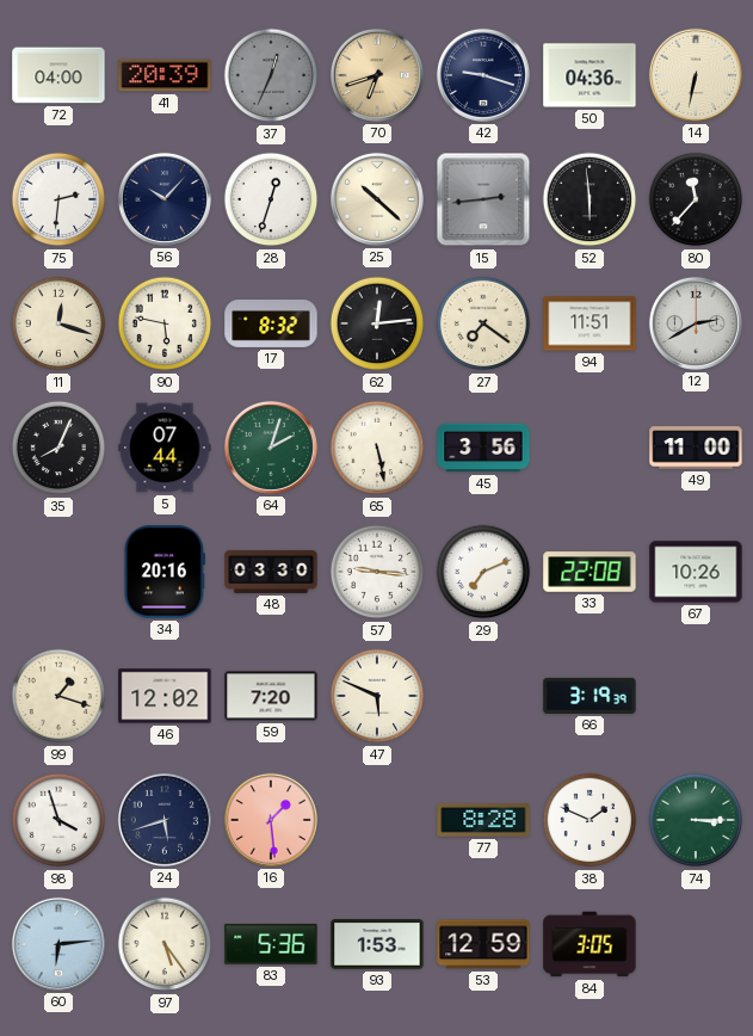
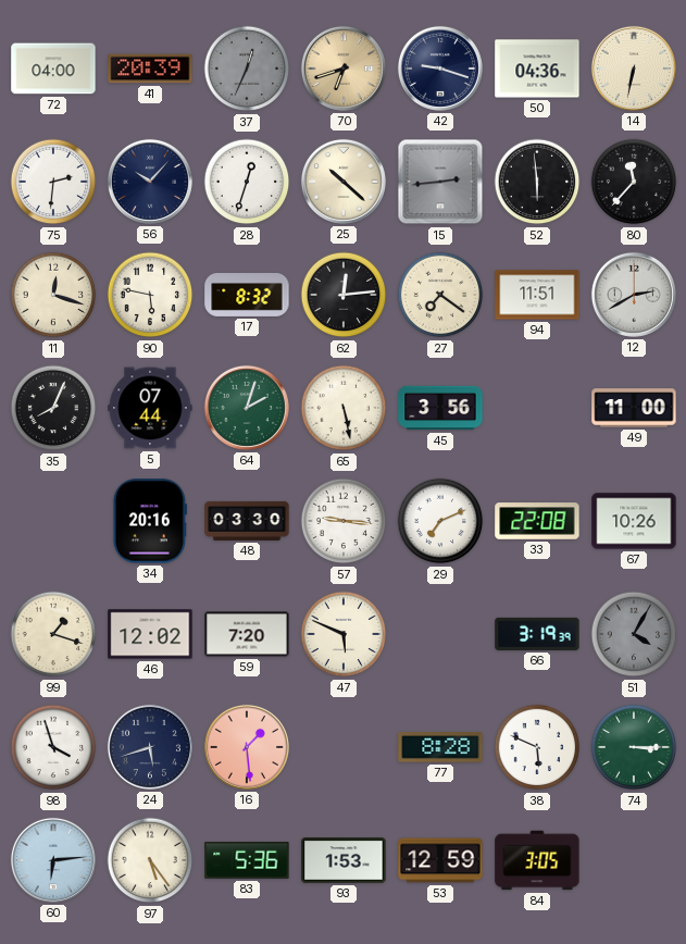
51: none -> 4:05 (634, 634)
38: 1:49 -> 5:49 (537, 747)
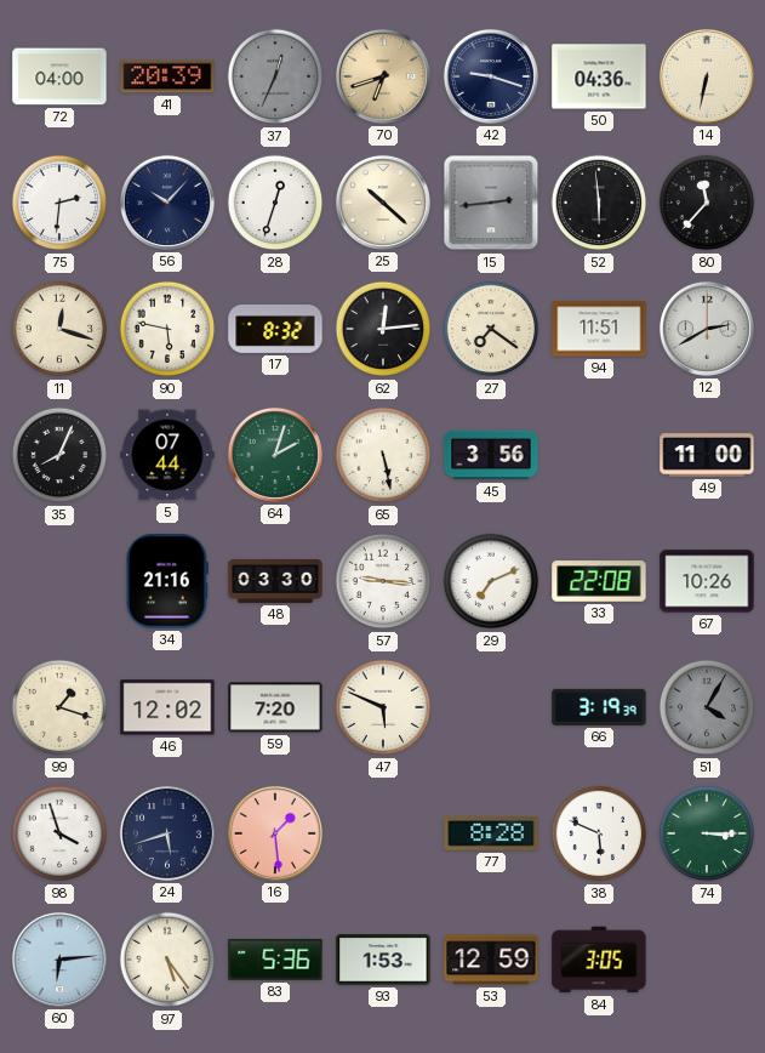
34: 20:16 -> 21:16 (167, 581)
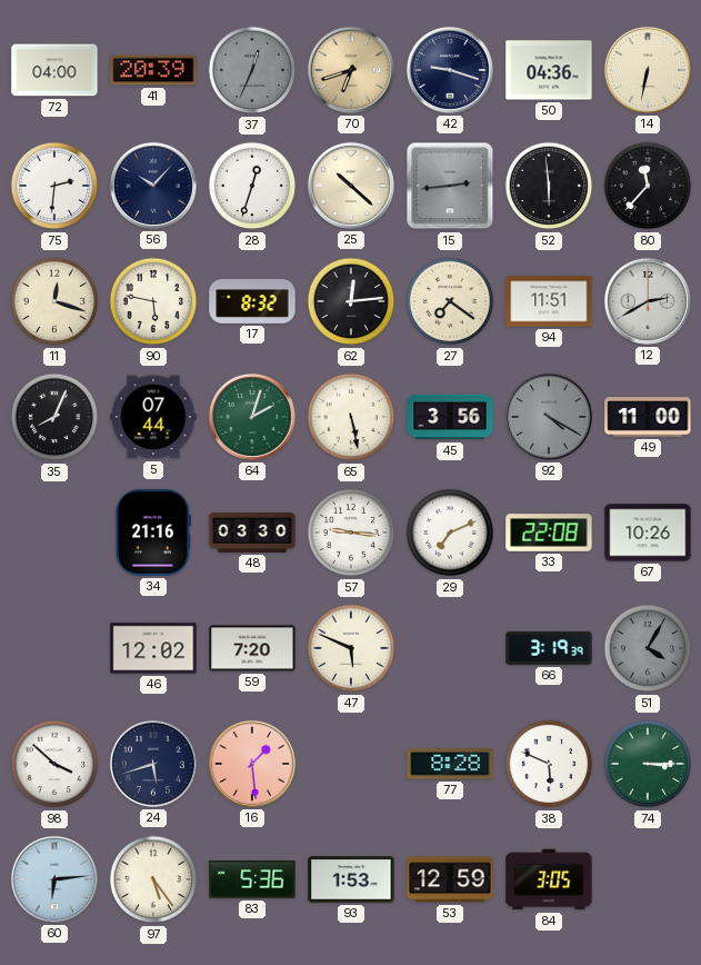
92: none -> 4:20 (549, 417)
99: 1:18 -> none (59, 707)
98: 3:57 -> 3:52 (54, 764)
